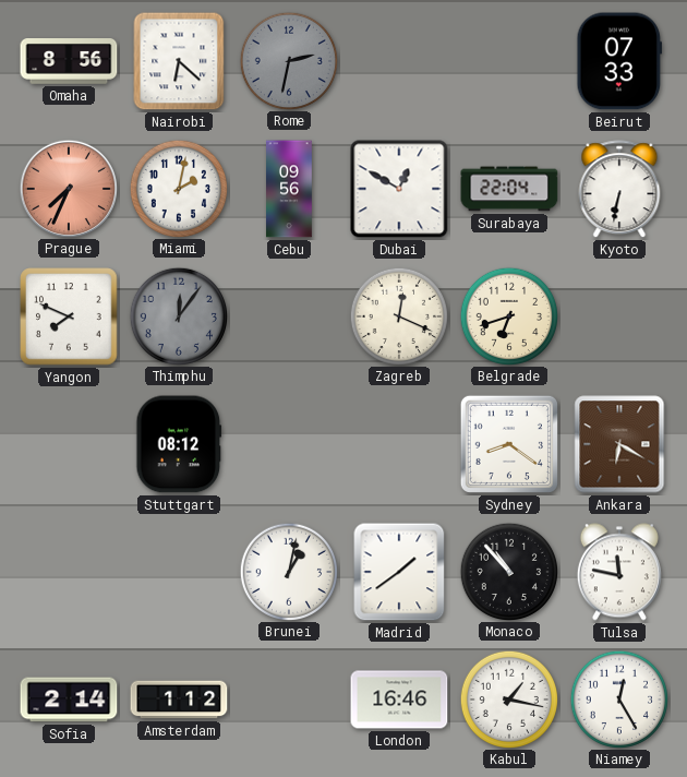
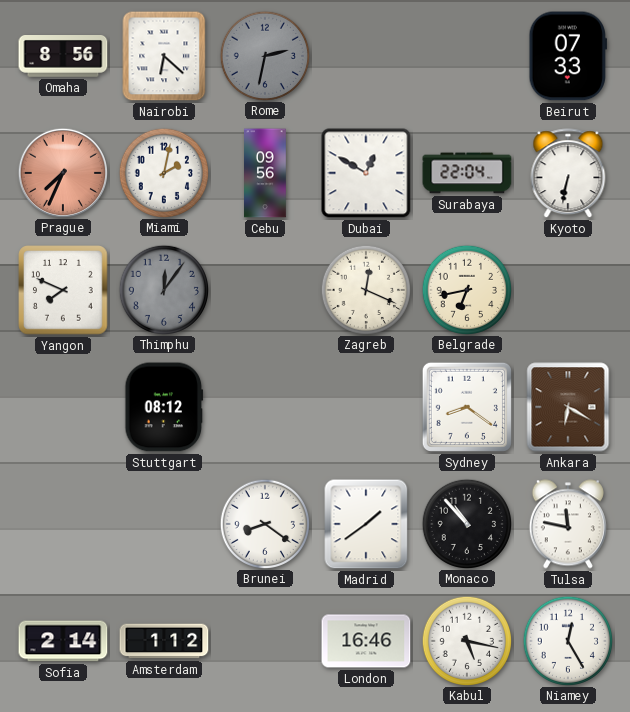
Belgrade: 6:42 -> 6:43 (466, 289)
Brunei: 1:02 -> 8:21 (264, 523)
Kabul: 1:17 -> 5:17 (466, 640)
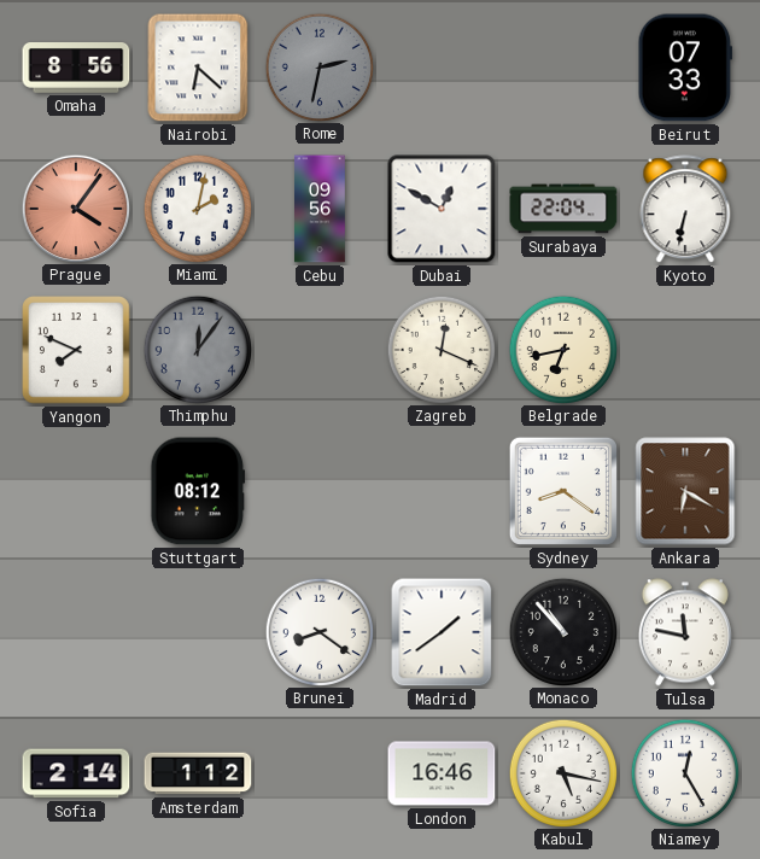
Prague: 7:34 -> 4:06 (75, 208)
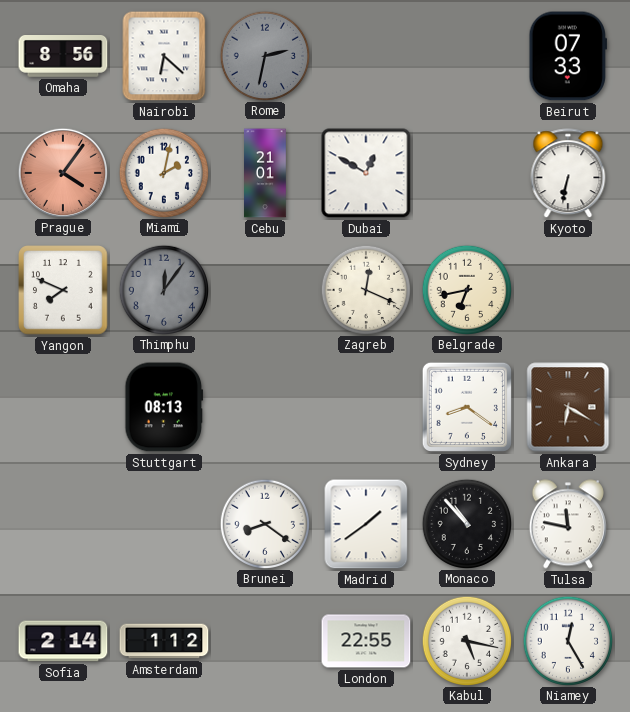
Cebu: 09:56 -> 21:01 (265, 173)
Surabaya: 22:04 -> none (563, 209)
Stuttgart: 08:12 -> 08:13 (164, 407)
London: 16:46 -> 22:55 (366, 641)
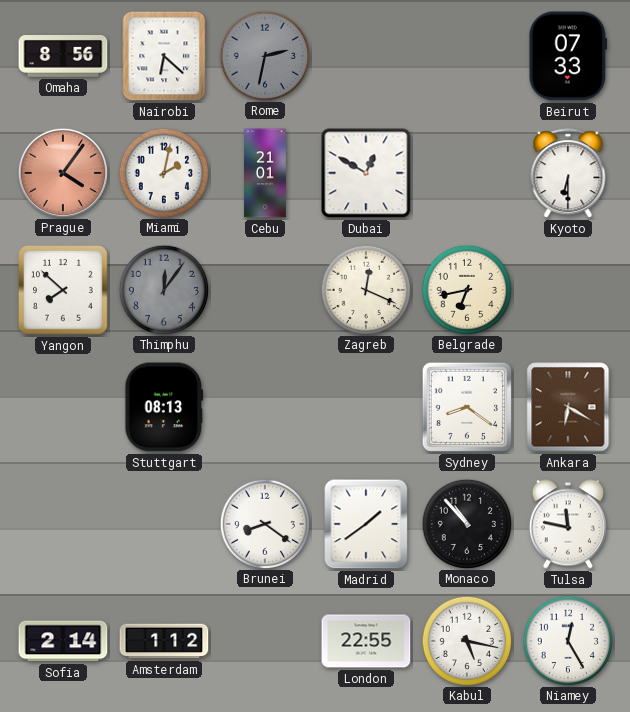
Kyoto: 6:32 -> 6:30 (568, 174)
Yangon: 7:49 -> 7:52 (63, 290)
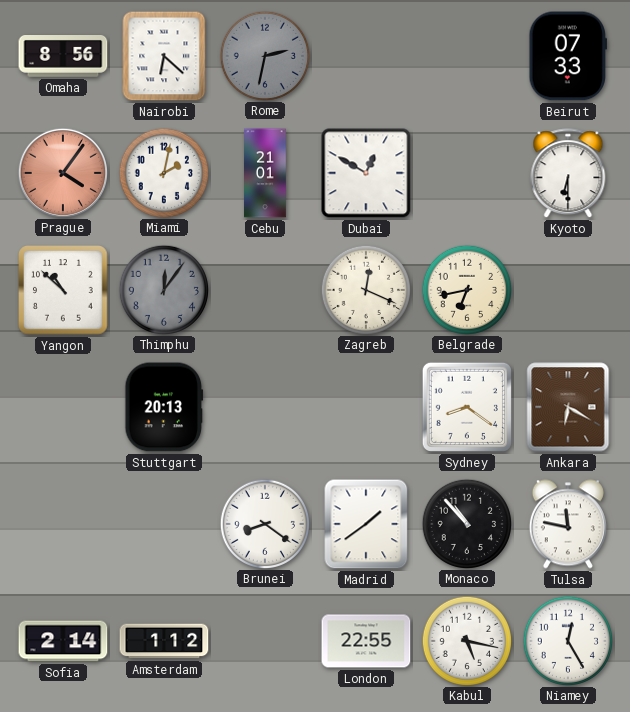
Yangon: 7:52 -> 10:52 (63, 290)
Stuttgart: 08:13 -> 20:13 (164, 407)
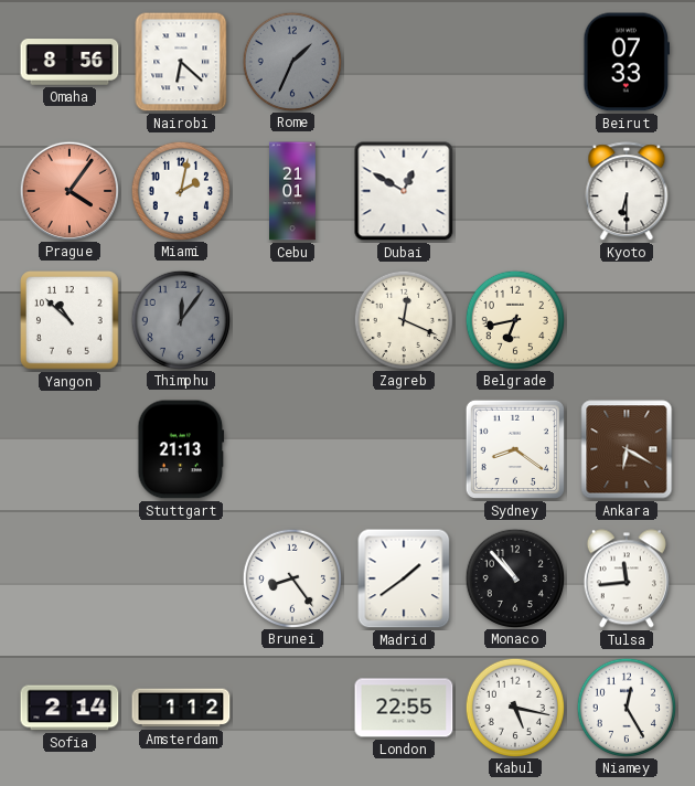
Rome: 2:32 -> 1:34 (291, 61)
Stuttgart: 20:13 -> 21:13 (181, 449)
Brunei: 8:21 -> 8:24 (291, 577)
Tulsa: 11:47 -> 11:44 (627, 578)
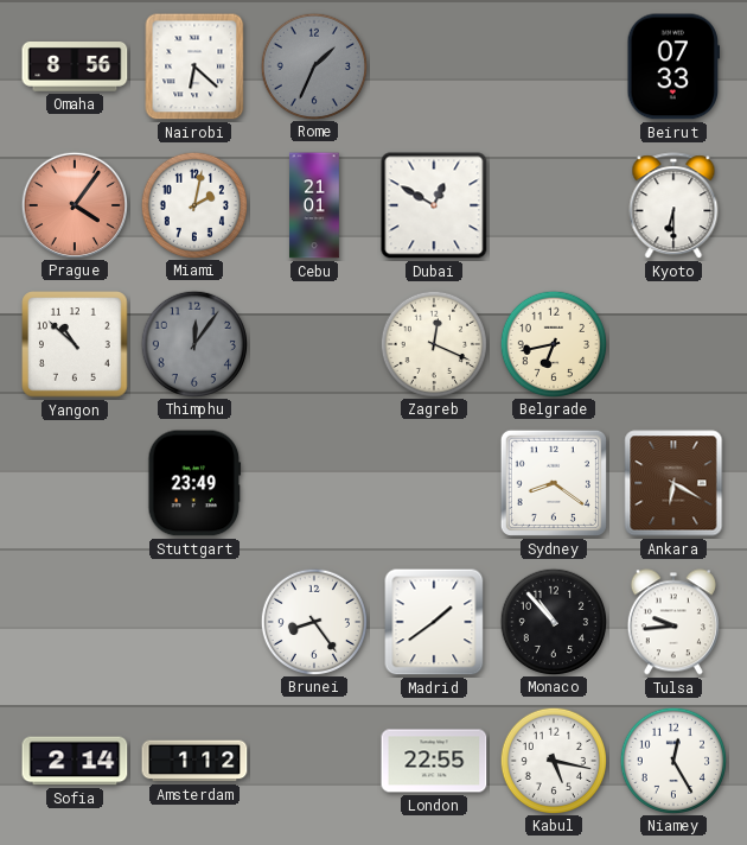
Stuttgart: 21:13 -> 23:49 (194, 483)
Tulsa: 11:44 -> 9:44 (673, 622)
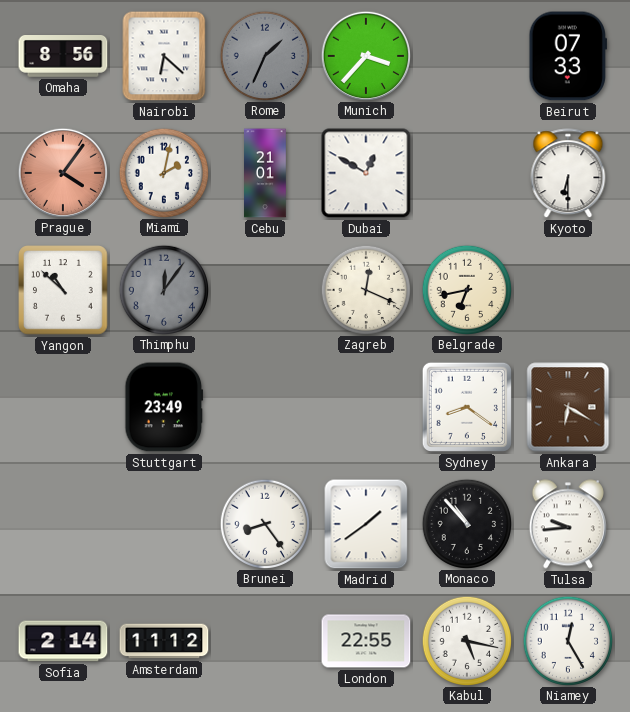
Munich: none -> 3:37 (365, 55)
Amsterdam: 1:12 -> 11:12 (164, 641)
